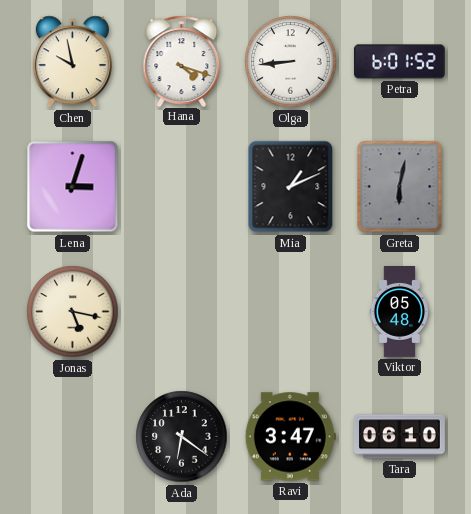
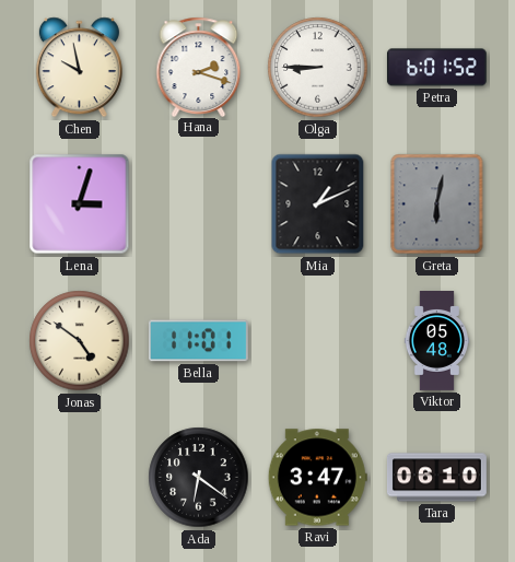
Hana: 4:18 -> 2:18 (199, 67)
Olga: 8:44 -> 8:45 (318, 68)
Jonas: 5:17 -> 4:51 (80, 341)
Bella: none -> 11:01 (198, 341)
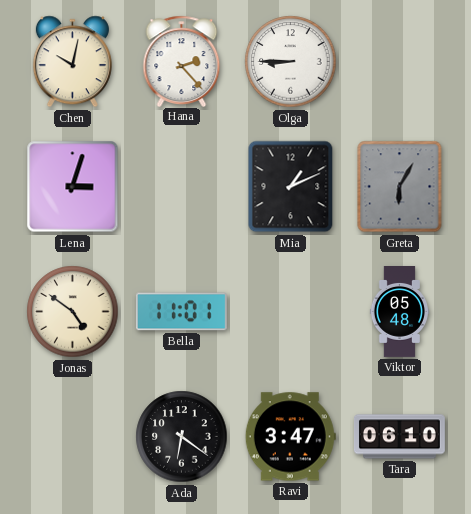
Chen: 9:58 -> 10:02 (72, 62)
Hana: 2:18 -> 2:23 (182, 61)
Petra: 6:01 -> none (436, 68)
Greta: 6:02 -> 6:05 (400, 187)
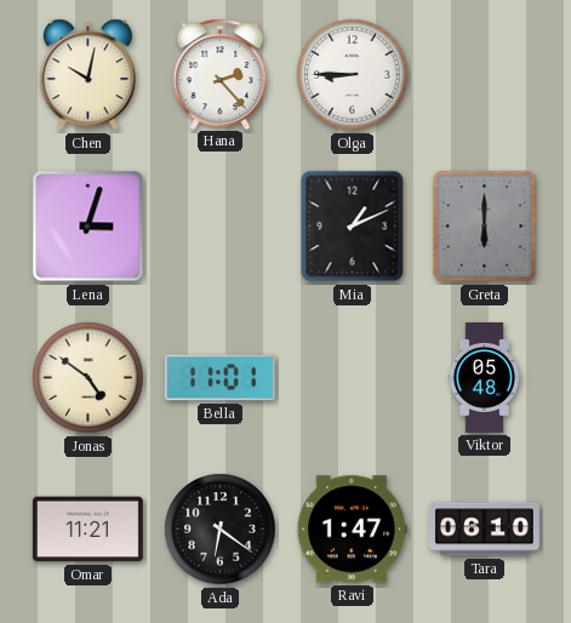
Greta: 6:05 -> 6:00 (485, 227)
Omar: none -> 11:21 (87, 530)
Ravi: 3:47 -> 1:47 (352, 530)
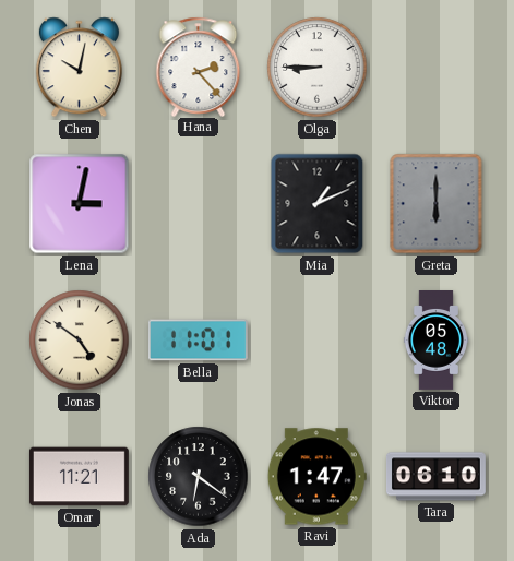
Lena: 3:03 -> 3:02 (80, 204)
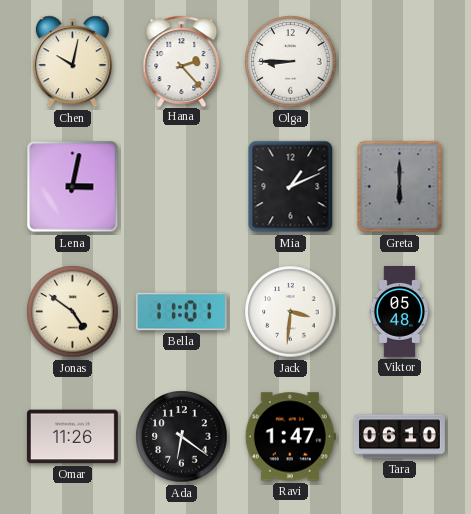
Jack: none -> 3:31 (291, 312)
Omar: 11:21 -> 11:26 (72, 437)
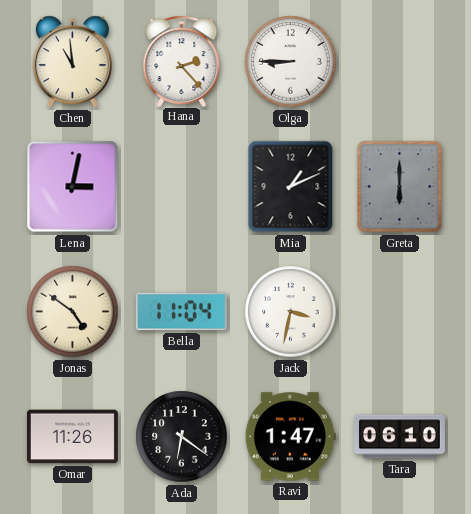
Chen: 10:02 -> 10:59 (72, 62)
Bella: 11:01 -> 11:04 (181, 312)
Jack: 3:31 -> 3:32 (291, 312)
Viktor: 05:48 -> none (399, 312)
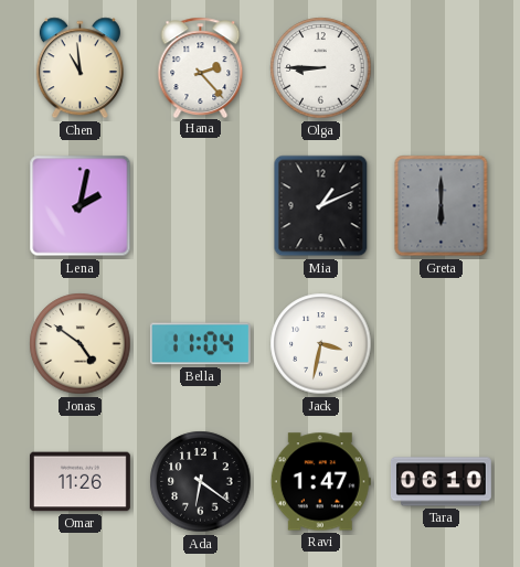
Lena: 3:02 -> 2:02 (81, 206)
